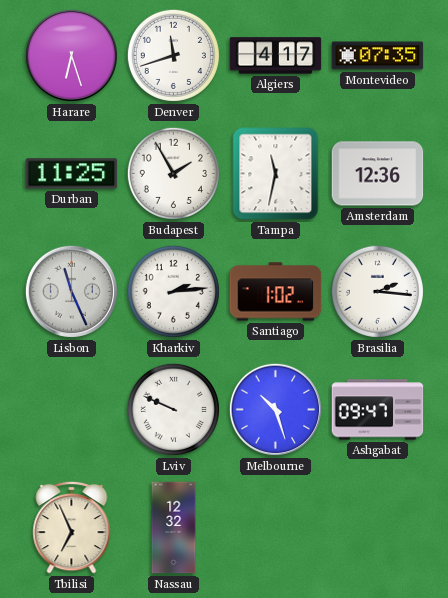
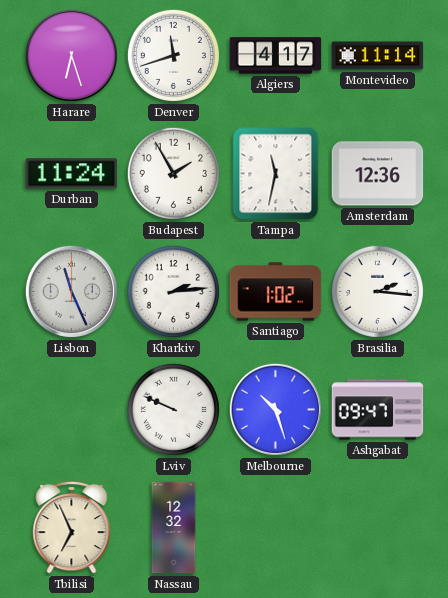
Montevideo: 07:35 -> 11:14 (378, 56)
Durban: 11:25 -> 11:24 (72, 174)
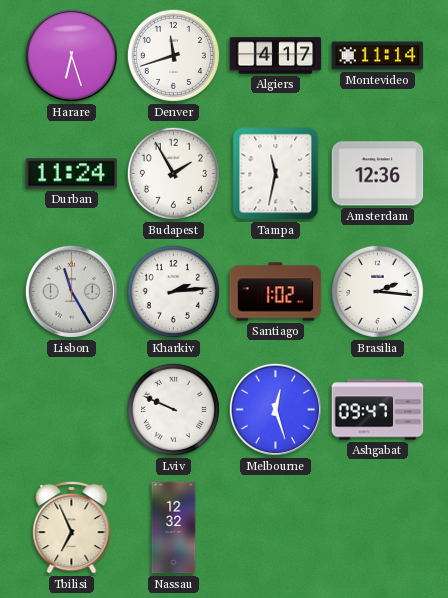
Lisbon: 11:26 -> 11:25 (71, 291)
Melbourne: 10:27 -> 12:27 (275, 409)
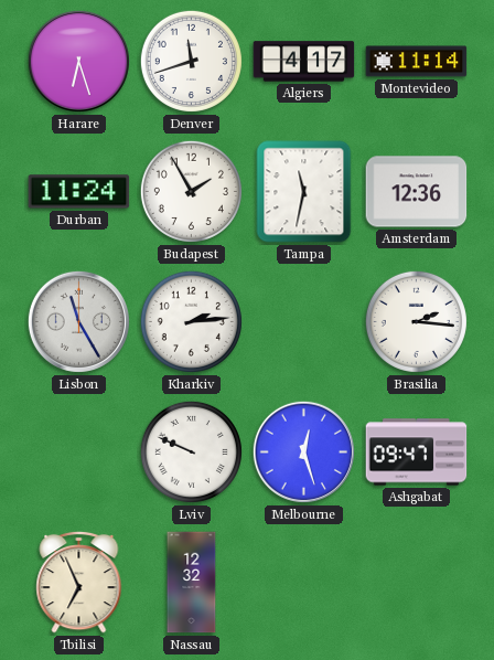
Santiago: 1:02 -> none (276, 292)
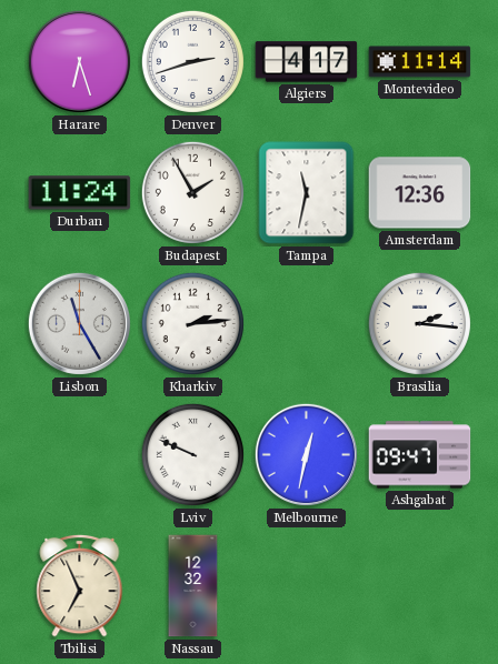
Denver: 11:42 -> 2:42 (192, 61)
Melbourne: 12:27 -> 12:32 (306, 454)
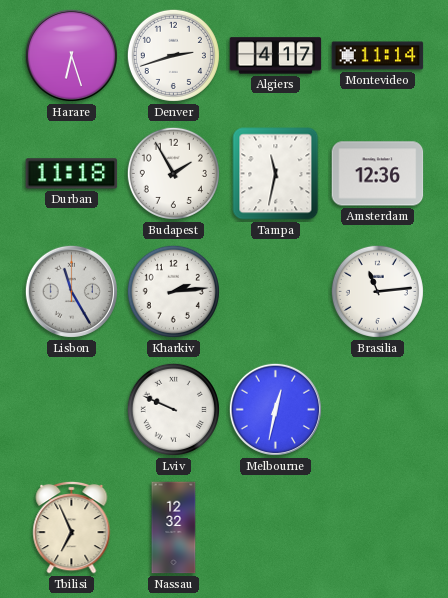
Durban: 11:24 -> 11:18 (72, 174)
Brasilia: 2:16 -> 11:14 (377, 291)
Ashgabat: 09:47 -> none (420, 455)
